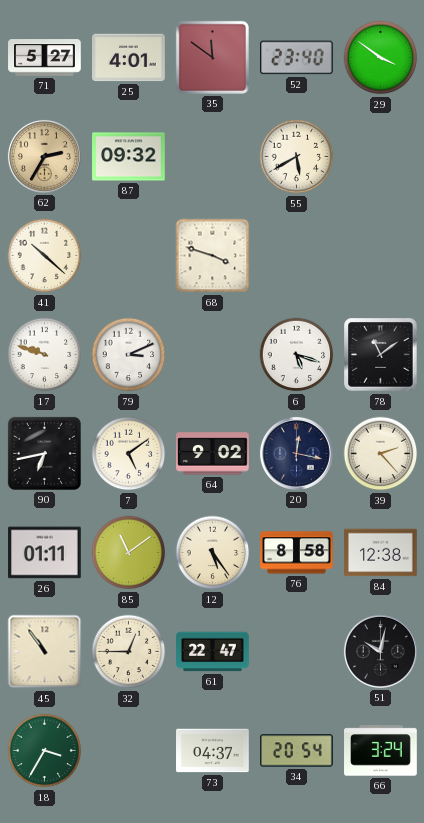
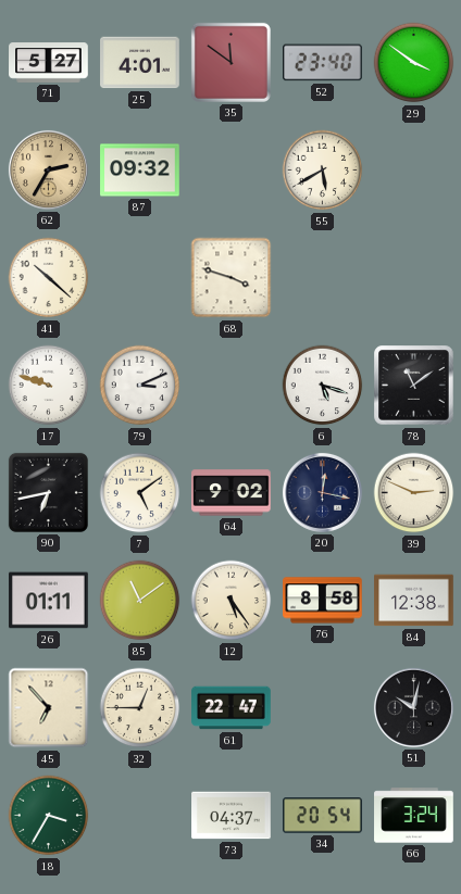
39: 2:23 -> 2:49 (414, 493)
45: 10:54 -> 6:53 (49, 708)
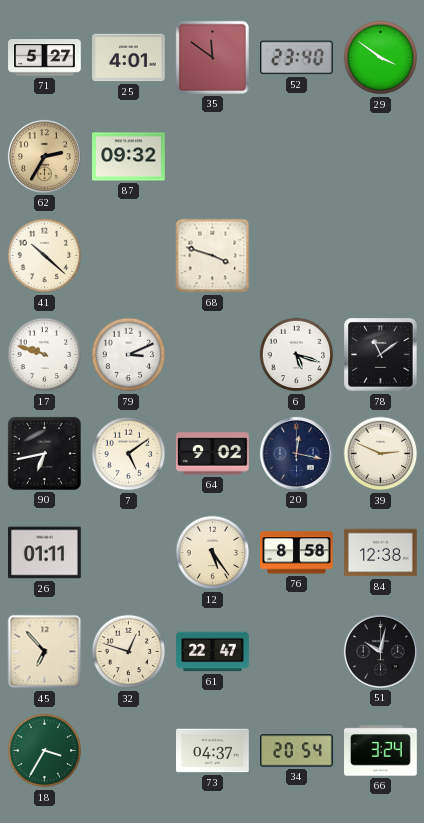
55: 5:40 -> none (323, 171)
85: 11:09 -> none (140, 601)
32: 12:45 -> 12:48 (129, 652)
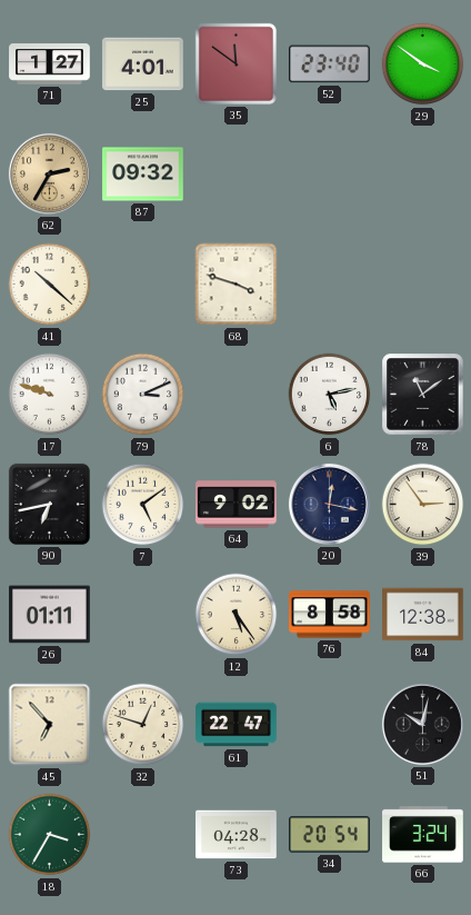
71: 5:27 -> 1:27 (50, 64)
6: 5:18 -> 5:13 (330, 395)
39: 2:49 -> 2:54 (423, 505)
73: 04:37 -> 04:28 (237, 835)
